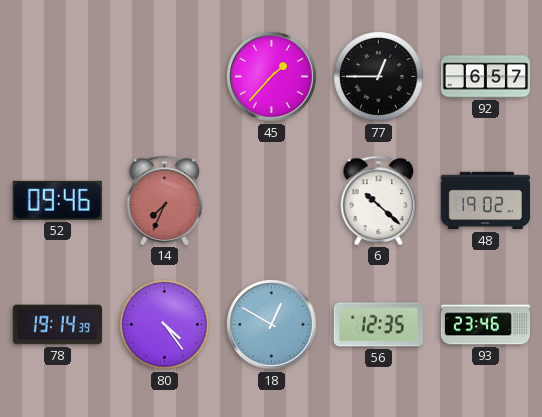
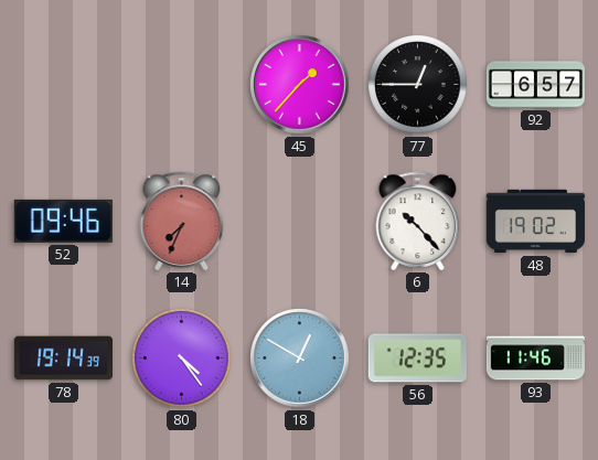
6: 10:22 -> 10:23 (418, 221)
93: 23:46 -> 11:46 (535, 359)
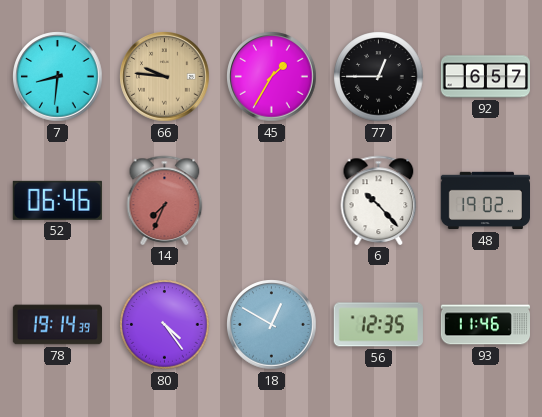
7: none -> 8:31 (58, 77)
66: none -> 9:46 (165, 77)
45: 1:37 -> 1:35 (272, 77)
52: 09:46 -> 06:46 (57, 200)
